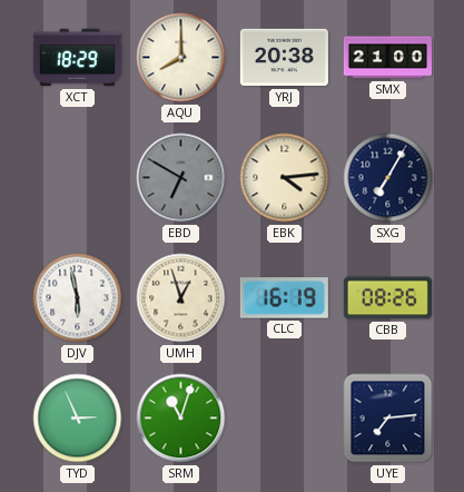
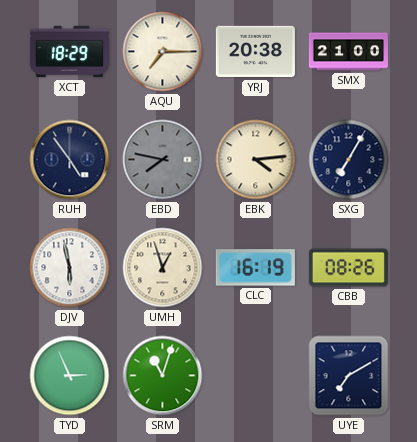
AQU: 8:00 -> 7:15 (163, 52)
RUH: none -> 4:54 (70, 160)
EBD: 6:50 -> 7:47 (163, 160)
UYE: 7:14 -> 7:10 (349, 376)
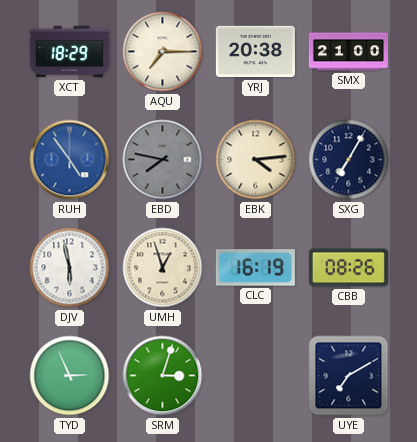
RUH dial: navy -> blue (70, 160)
SRM: 11:03 -> 3:03 (163, 376)
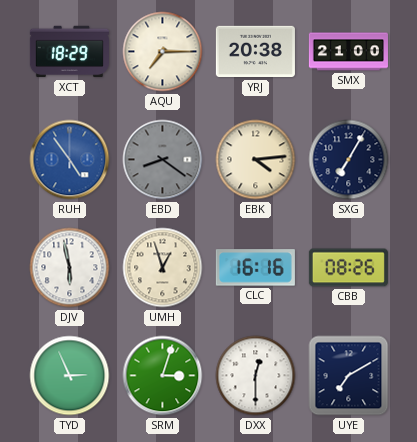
EBD: 7:47 -> 8:21 (163, 160)
CLC: 16:19 -> 16:16 (255, 268)
DXX: none -> 12:30 (256, 376)
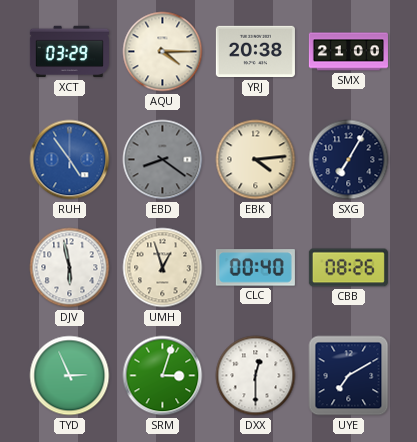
XCT: 18:29 -> 03:29 (69, 52)
AQU: 7:15 -> 4:15 (163, 52)
CLC: 16:16 -> 00:40 (255, 268)
